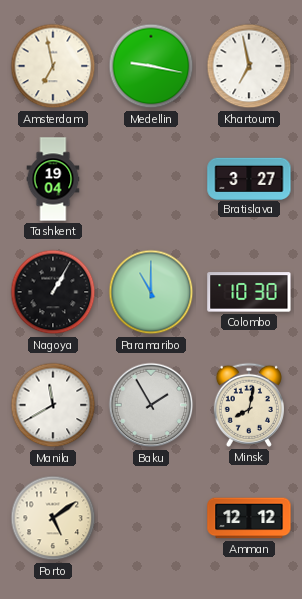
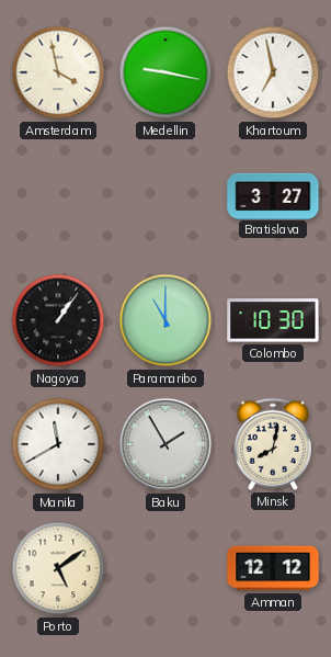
Amsterdam: 6:58 -> 3:58 (58, 72)
Tashkent: 19:04 -> none (53, 179)
Nagoya: 1:05 -> 1:06 (58, 320)
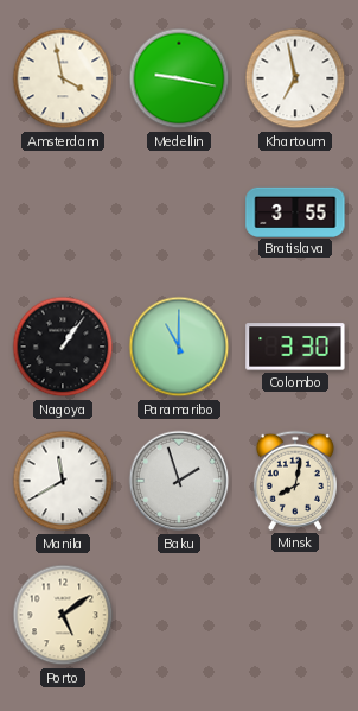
Bratislava: 3:27 -> 3:55 (295, 211)
Colombo: 10:30 -> 3:30 (295, 347)
Baku: 1:55 -> 1:57 (179, 481)
Amman: 12:12 -> none (273, 568)
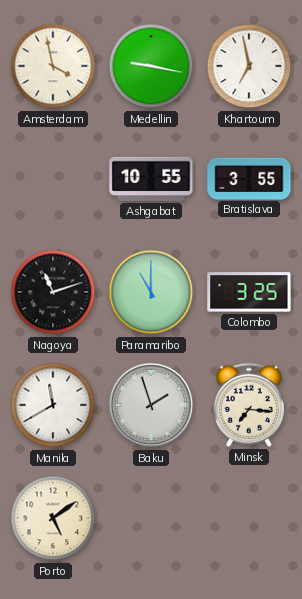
Ashgabat: none -> 10:55 (151, 179)
Nagoya: 1:06 -> 11:12 (53, 292)
Colombo: 3:30 -> 3:25 (249, 292)
Minsk: 8:02 -> 7:16 (249, 405)
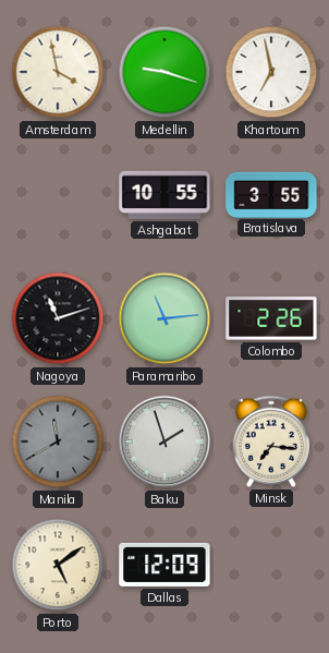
Medellin: 9:17 -> 9:18 (164, 72)
Paramaribo: 11:00 -> 11:14 (164, 318)
Colombo: 3:25 -> 2:26 (271, 318)
Manila dial: white -> grey (58, 442)
Dallas: none -> 12:09 (164, 565)
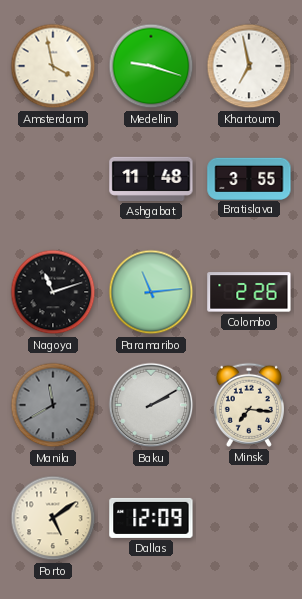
Ashgabat: 10:55 -> 11:48 (151, 179)
Baku: 1:57 -> 2:10 (151, 405)
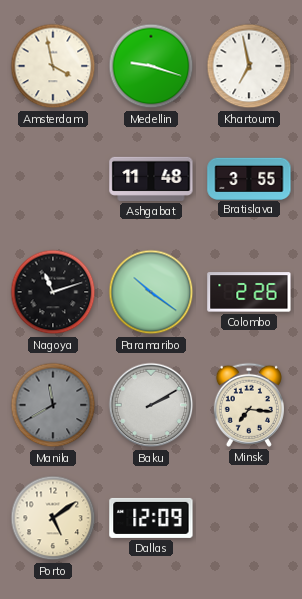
Paramaribo: 11:14 -> 10:21 (151, 292)
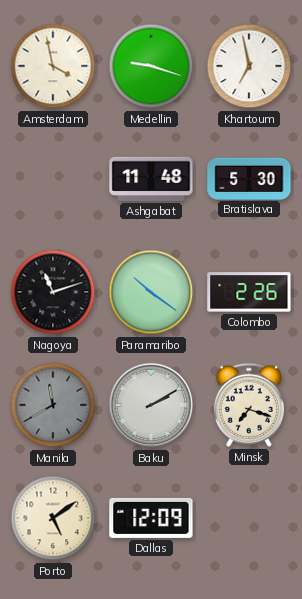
Bratislava: 3:55 -> 5:30 (249, 178)
Minsk: 7:16 -> 7:18 (249, 405)
